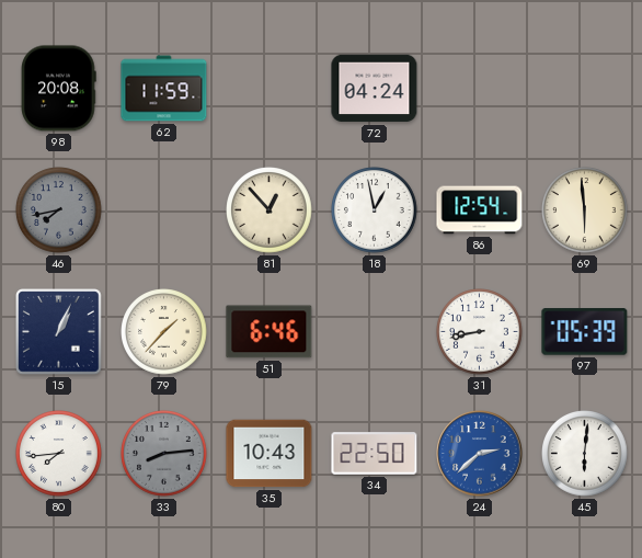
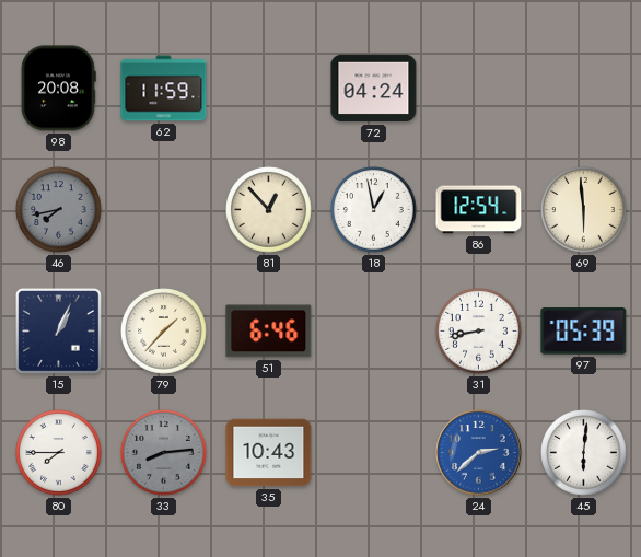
80: 7:44 -> 7:45 (59, 453)
34: 22:50 -> none (375, 454)
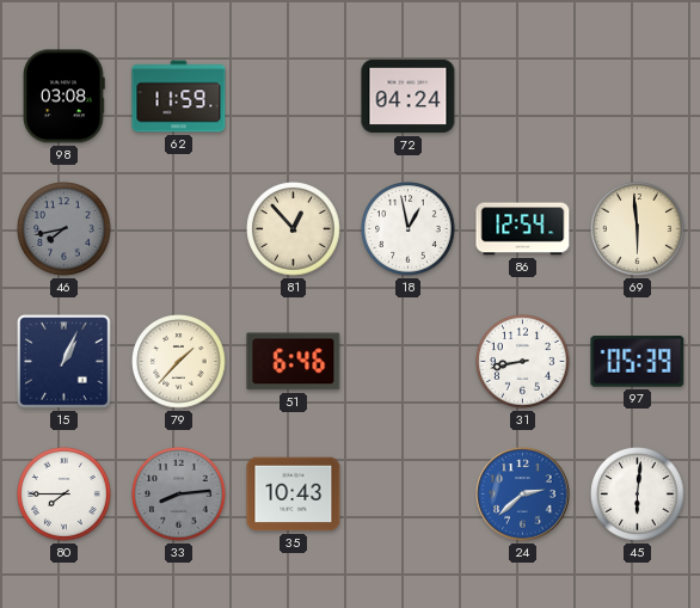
98: 20:08 -> 03:08 (65, 97)
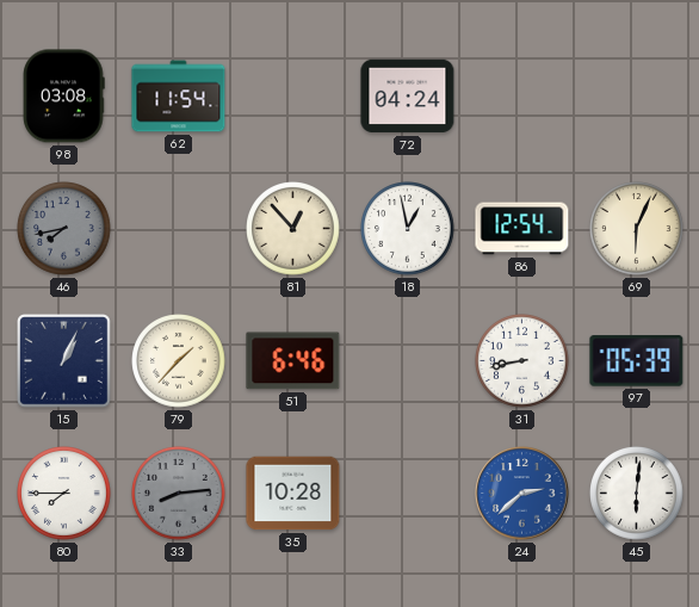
62: 11:59 -> 11:54 (179, 97)
69: 5:59 -> 6:04 (637, 229)
35: 10:43 -> 10:28 (293, 494)
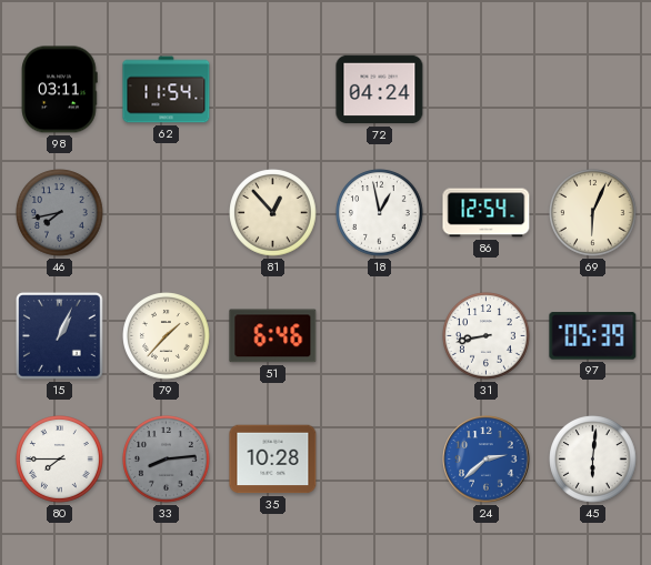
98: 03:08 -> 03:11 (60, 90)
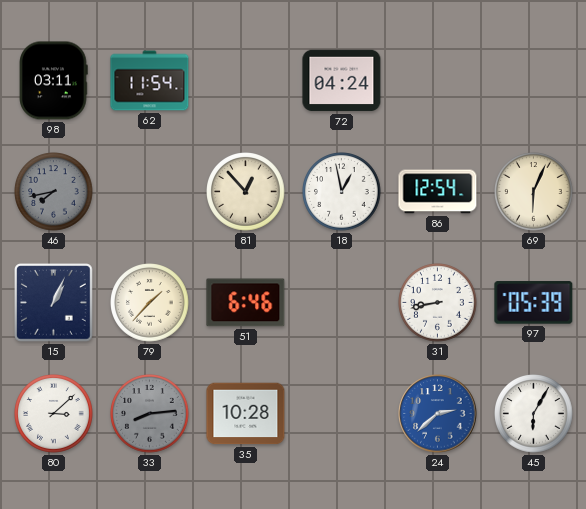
80: 7:45 -> 3:08 (54, 414)
45: 6:01 -> 6:05 (534, 414)
